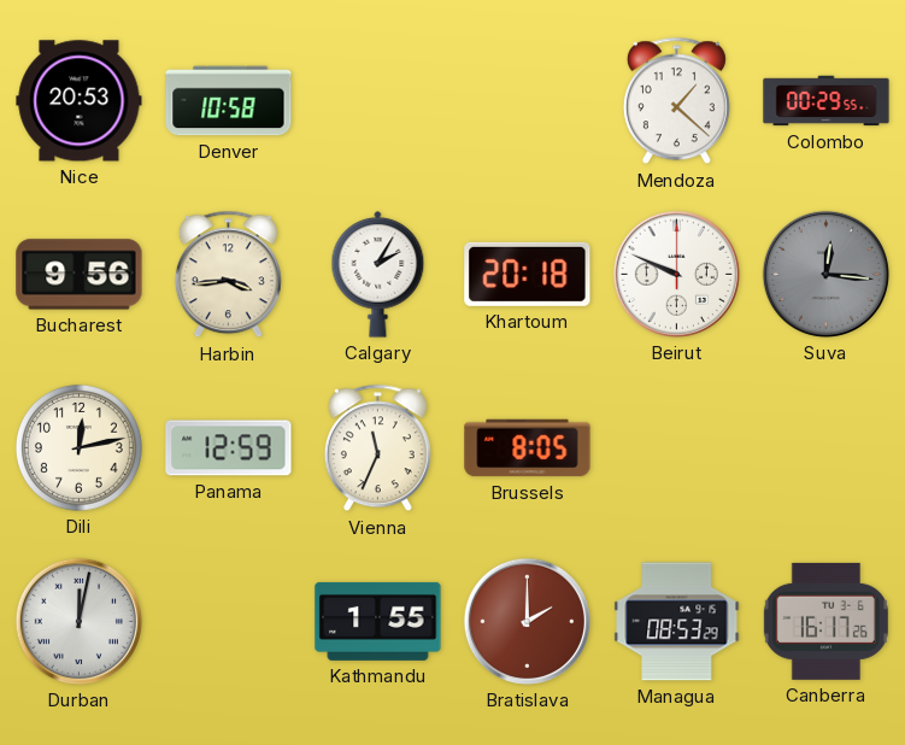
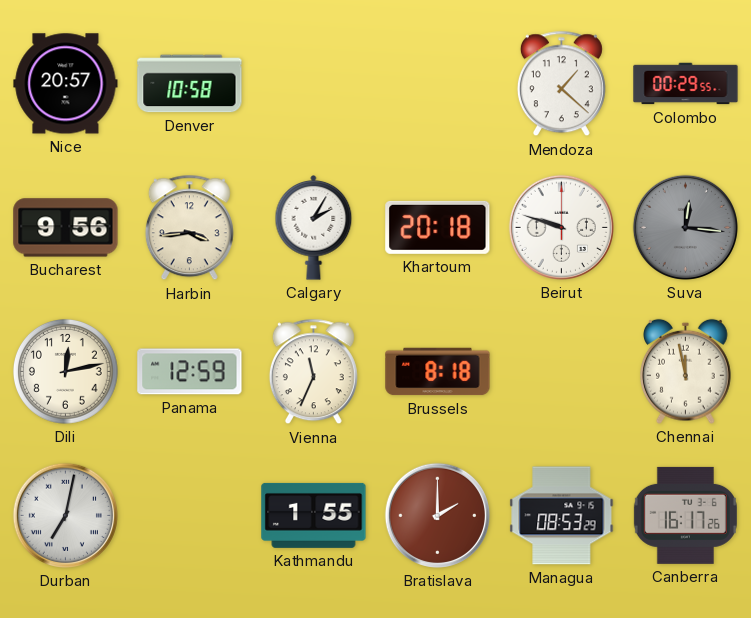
Nice: 20:53 -> 20:57 (66, 84)
Beirut: 9:49 -> 9:48 (561, 227)
Brussels: 8:05 -> 8:18 (438, 372)
Chennai: none -> 11:58 (686, 371)
Durban: 12:02 -> 7:02 (65, 515)
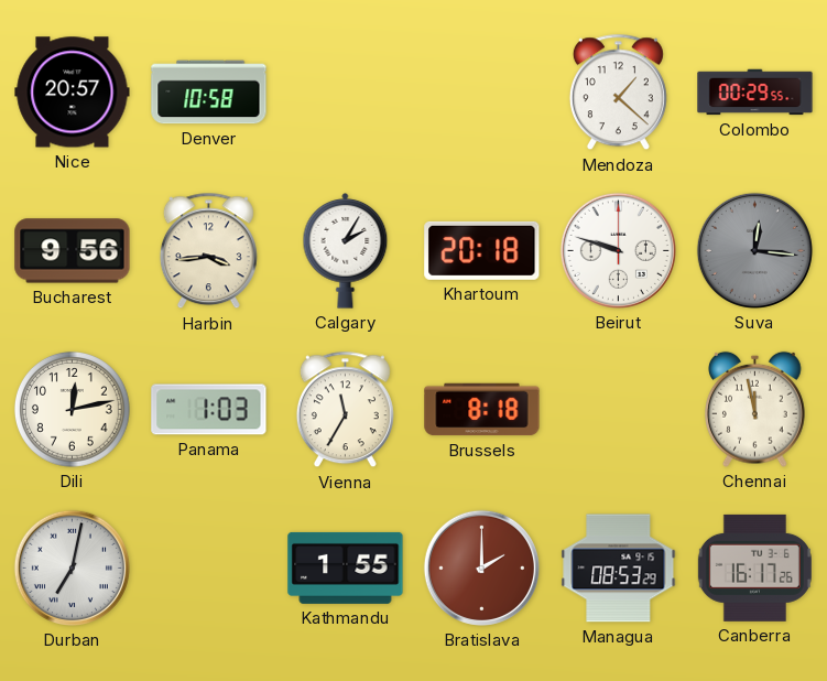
Panama: 12:59 -> 1:03 (209, 410)
Vienna: 11:34 -> 11:35 (345, 410)
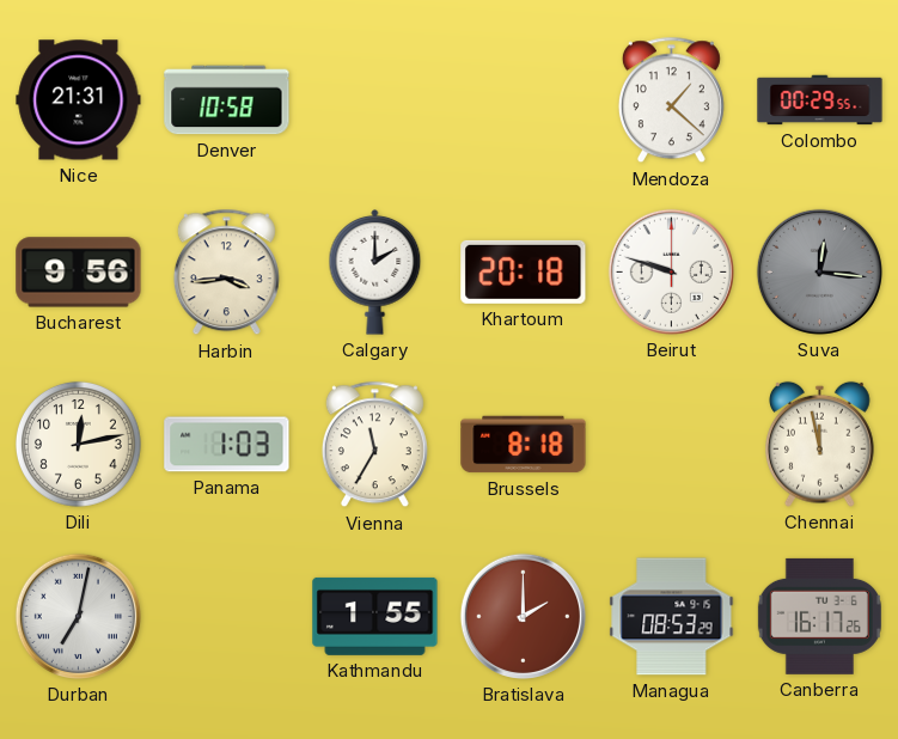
Nice: 20:57 -> 21:31 (79, 100)
Calgary: 2:05 -> 2:00 (375, 273)
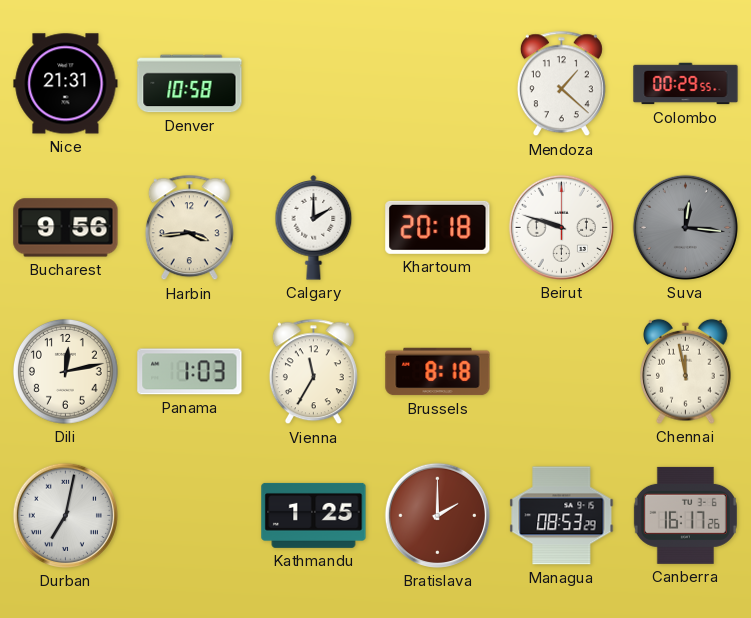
Kathmandu: 1:55 -> 1:25 (314, 515)
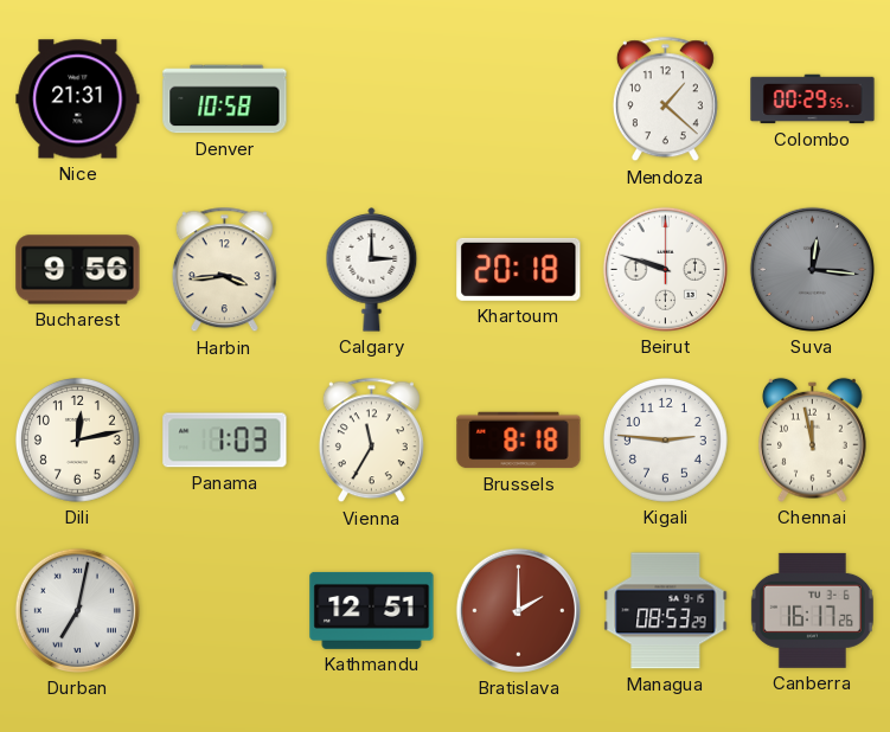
Calgary: 2:00 -> 3:00 (372, 270)
Kigali: none -> 2:46 (665, 439)
Kathmandu: 1:25 -> 12:51 (372, 610)
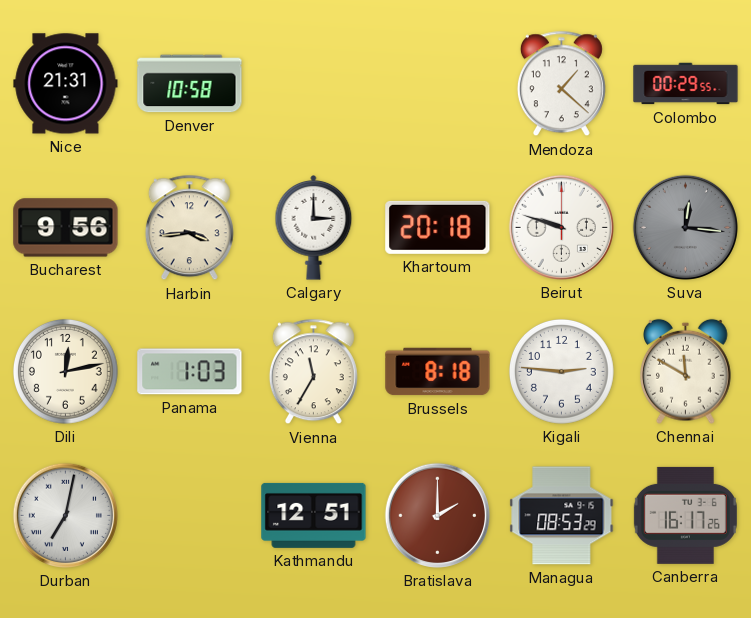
Chennai: 11:58 -> 11:50 (686, 371)
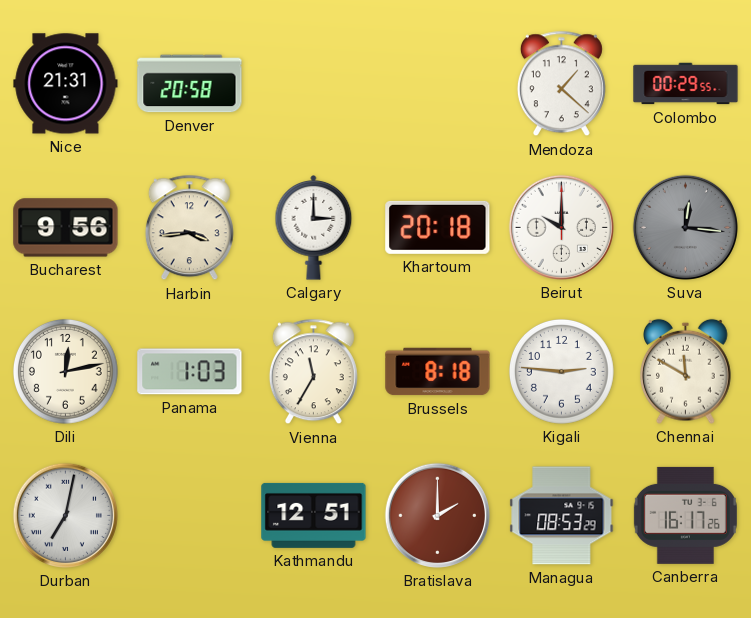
Denver: 10:58 -> 20:58 (190, 84)
Beirut: 9:48 -> 10:00 (561, 227)
